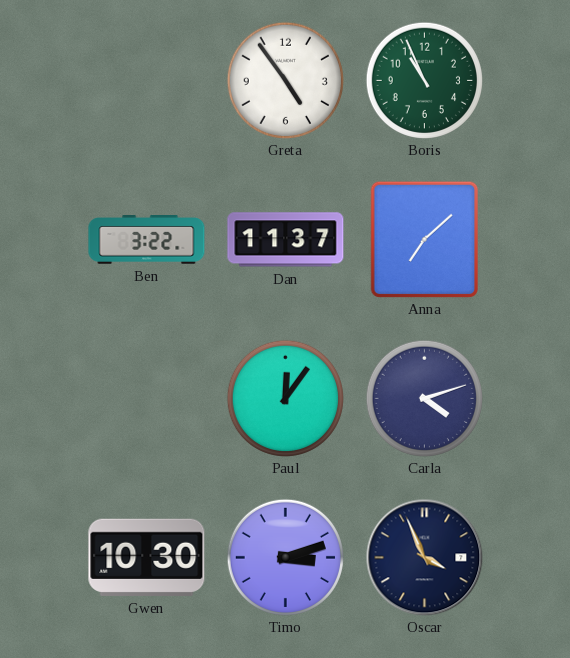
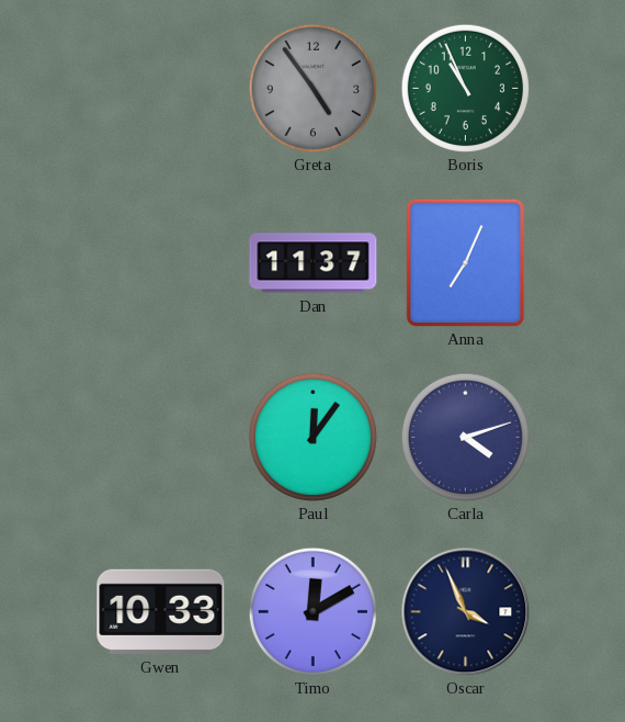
Greta dial: white -> grey (312, 88)
Ben: 3:22 -> none (147, 240)
Anna: 7:08 -> 7:04 (466, 262)
Gwen: 10:30 -> 10:33 (161, 611)
Timo: 3:12 -> 12:10 (312, 611)
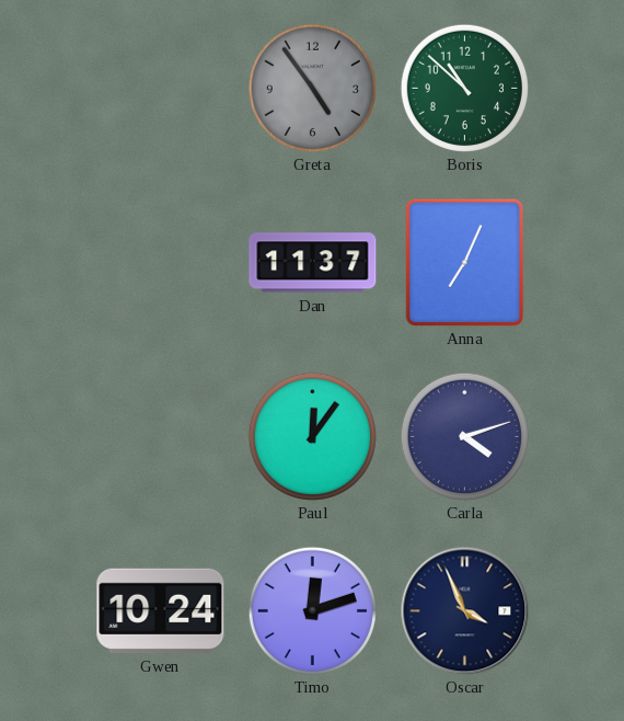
Boris: 10:56 -> 10:52 (464, 88)
Gwen: 10:33 -> 10:24 (161, 610)
Timo: 12:10 -> 12:12 (312, 610)
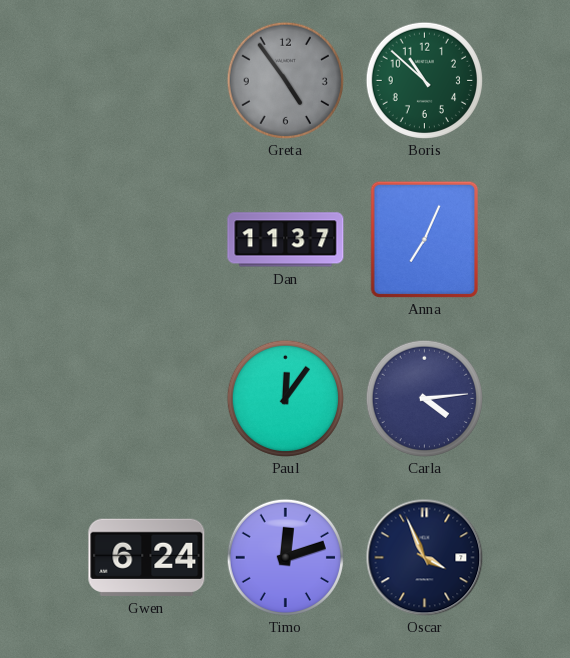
Carla: 4:12 -> 4:14 (424, 398)
Gwen: 10:24 -> 6:24 (147, 557)
